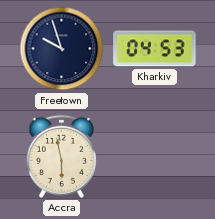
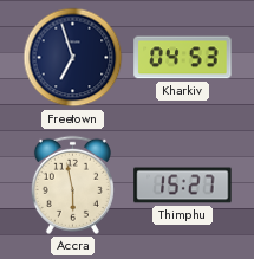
Freetown: 9:57 -> 6:57 (73, 58)
Thimphu: none -> 15:27 (183, 186)
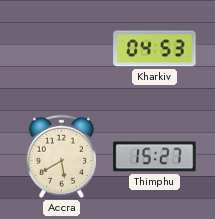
Freetown: 6:57 -> none (73, 58)
Accra: 5:58 -> 5:40 (61, 156)
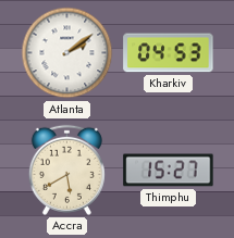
Atlanta: none -> 2:09 (67, 53)
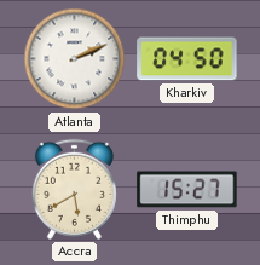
Atlanta: 2:09 -> 2:11 (75, 59)
Kharkiv: 04:53 -> 04:50 (187, 59)
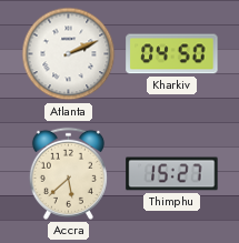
Accra: 5:40 -> 5:38 (68, 173)
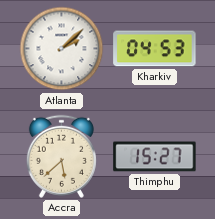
Atlanta: 2:11 -> 2:08 (62, 49)
Kharkiv: 04:50 -> 04:53 (155, 49)
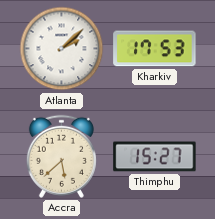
Kharkiv: 04:53 -> 17:53 (155, 49)
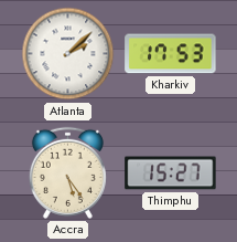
Accra: 5:38 -> 5:24 (67, 172)
